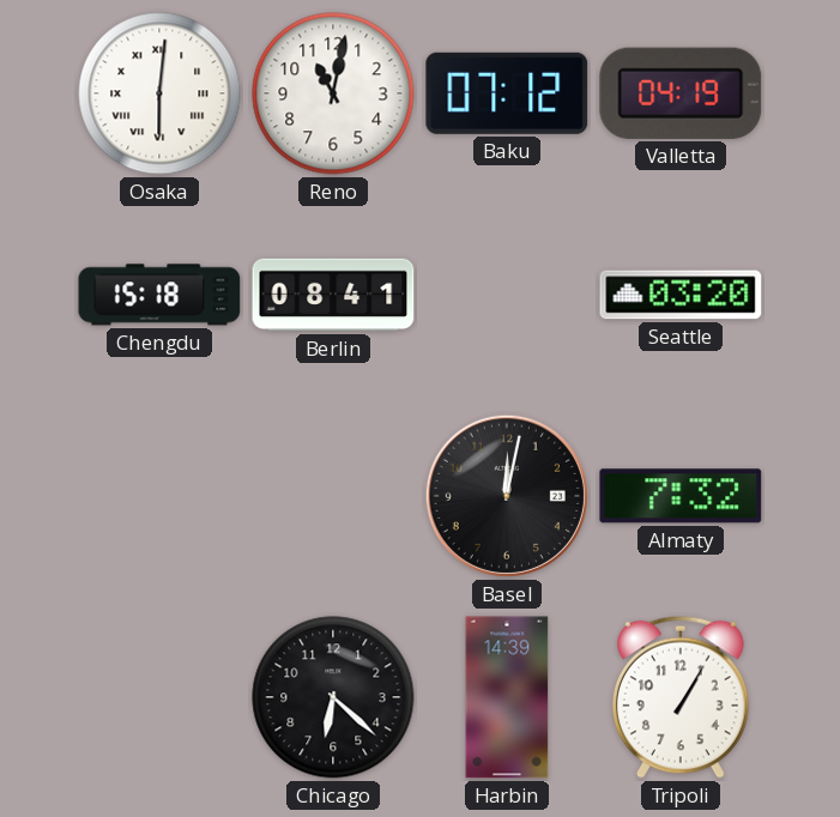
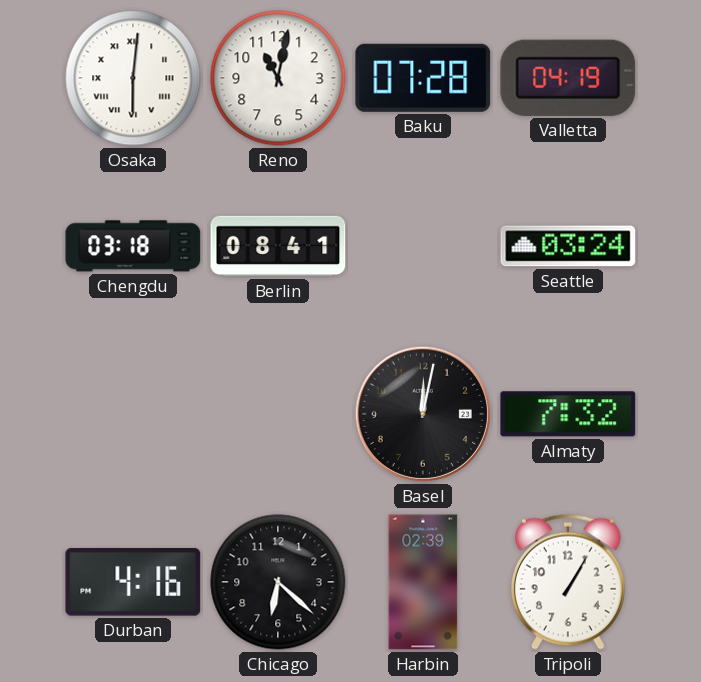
Baku: 07:12 -> 07:28 (423, 78)
Chengdu: 15:18 -> 03:18 (133, 246)
Seattle: 03:20 -> 03:24 (568, 246)
Durban: none -> 4:16 (133, 582)
Harbin: 14:39 -> 02:39 (423, 582)
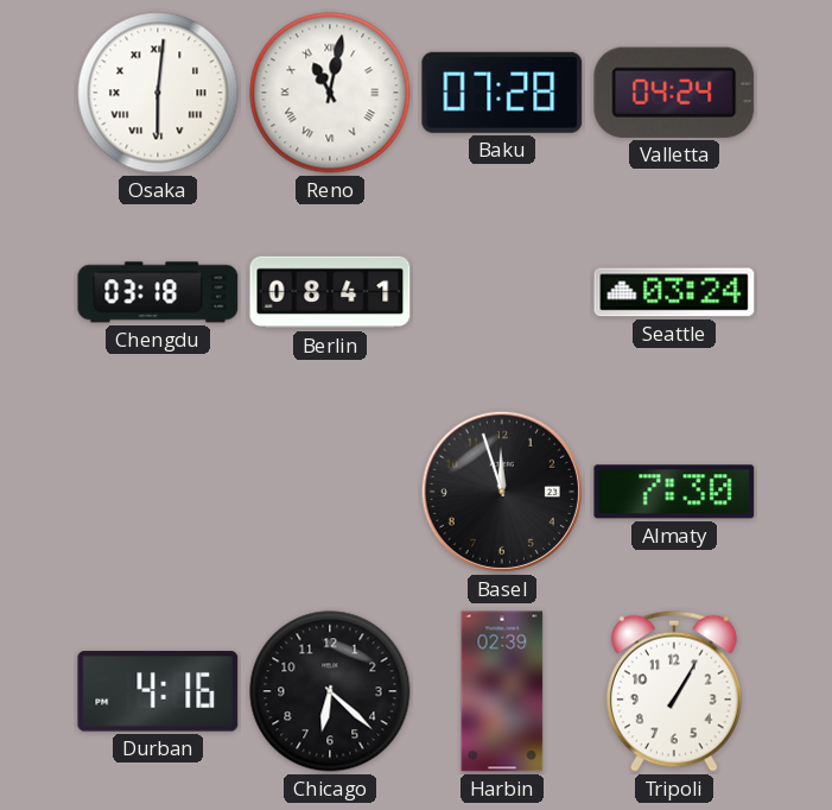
Reno numerals: Arabic -> Roman (330, 93)
Valletta: 04:19 -> 04:24 (674, 93)
Basel: 12:02 -> 11:57 (502, 492)
Almaty: 7:32 -> 7:30 (674, 492)
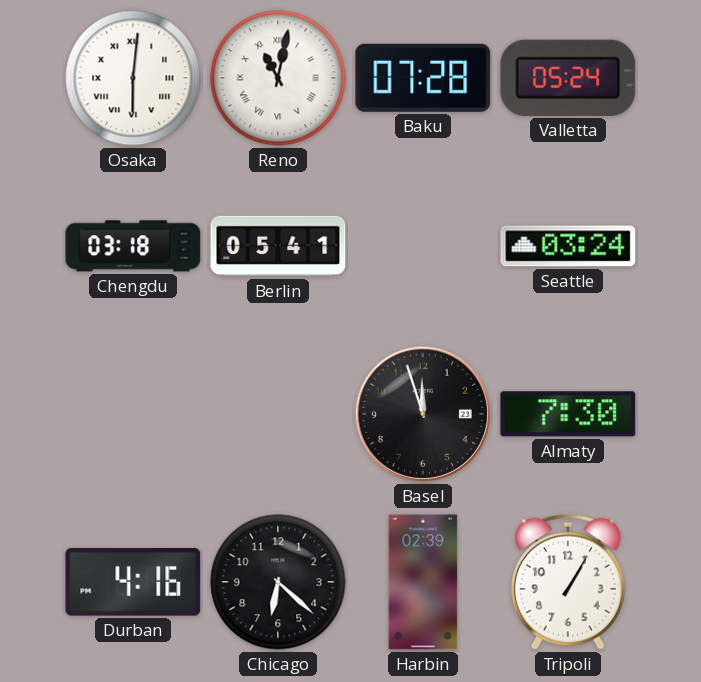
Valletta: 04:24 -> 05:24 (568, 78)
Berlin: 08:41 -> 05:41 (278, 246)
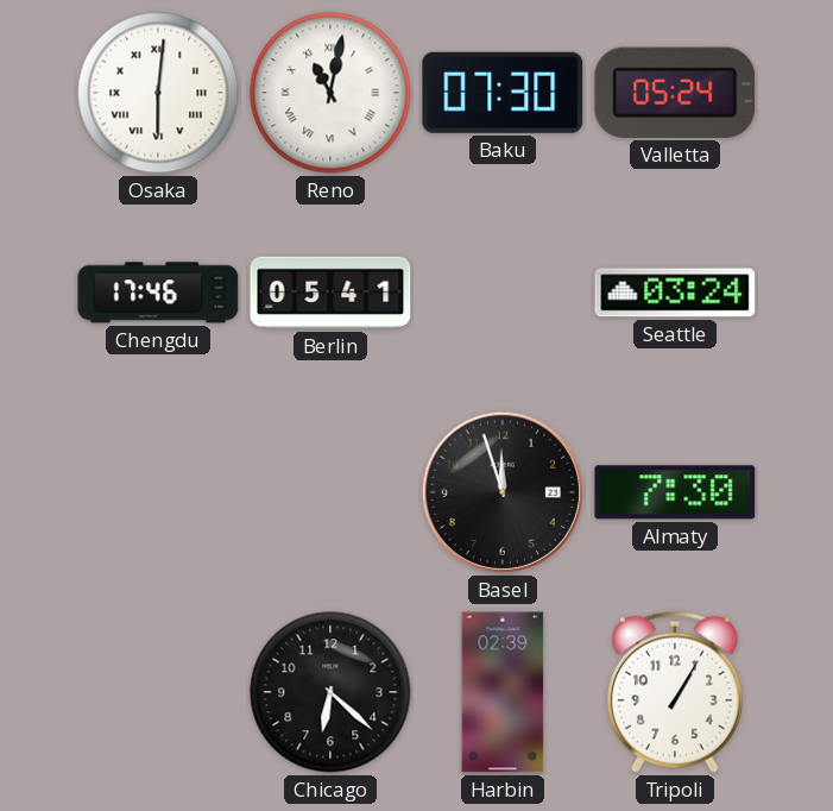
Baku: 07:28 -> 07:30 (503, 93)
Chengdu: 03:18 -> 17:46 (158, 293)
Durban: 4:16 -> none (133, 582)
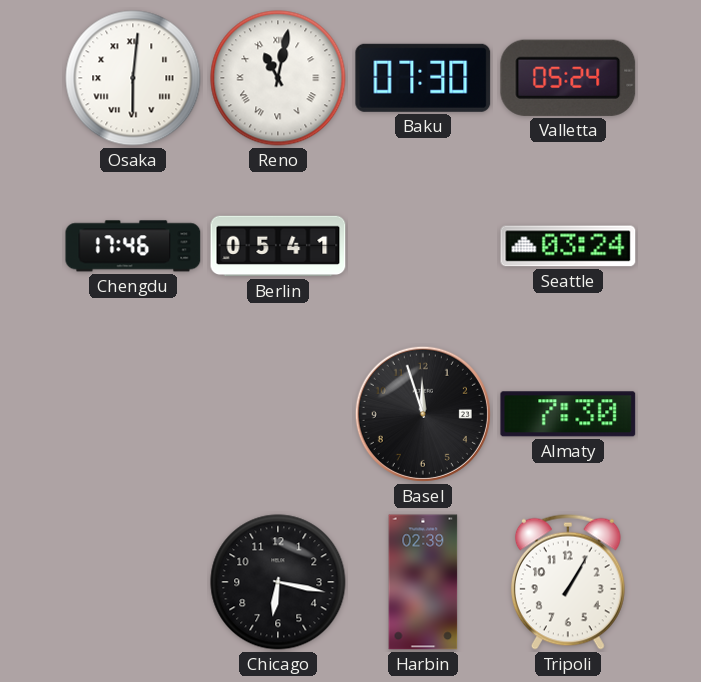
Chicago: 6:22 -> 6:17 (278, 582)
